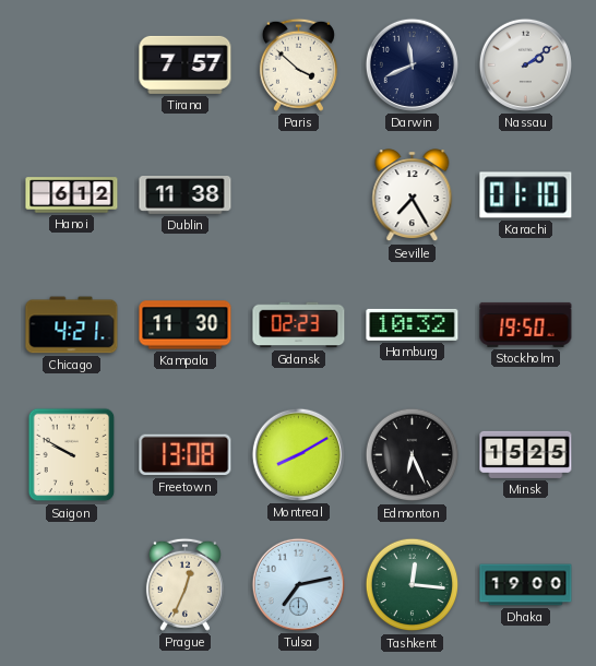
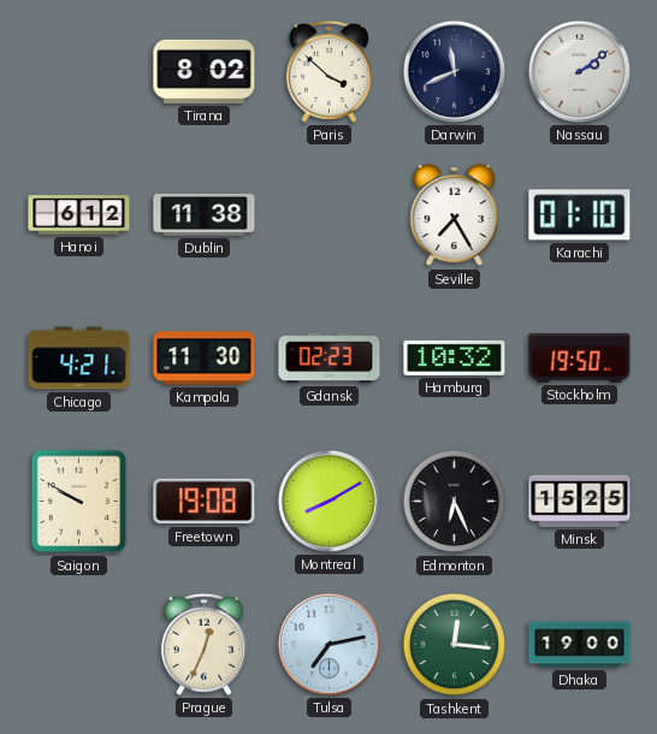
Tirana: 7:57 -> 8:02 (205, 71)
Freetown: 13:08 -> 19:08 (205, 502)
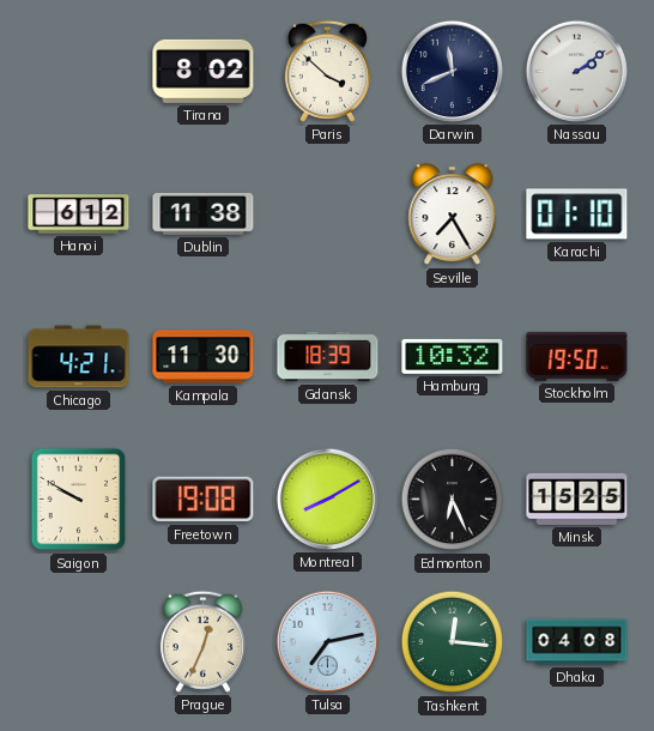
Gdansk: 02:23 -> 18:39 (328, 357)
Dhaka: 19:00 -> 04:08 (577, 642)
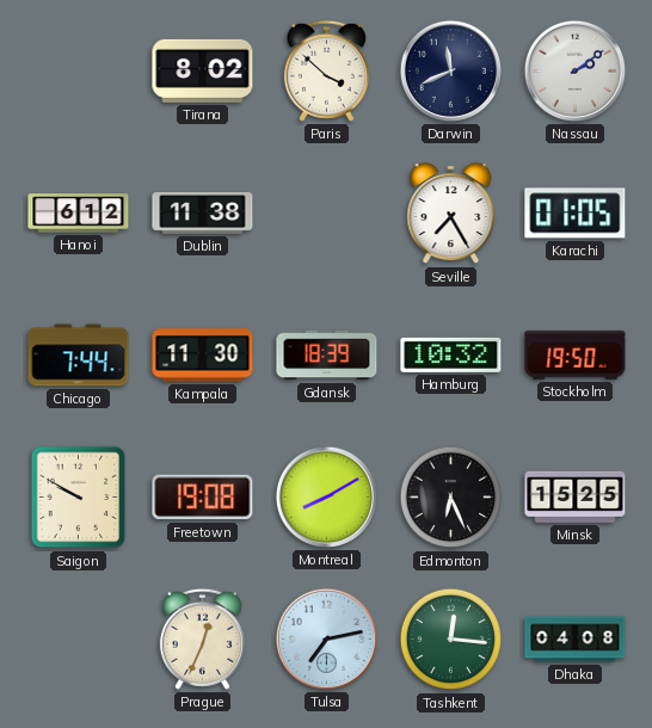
Karachi: 01:10 -> 01:05 (576, 214)
Chicago: 4:21 -> 7:44 (79, 356)
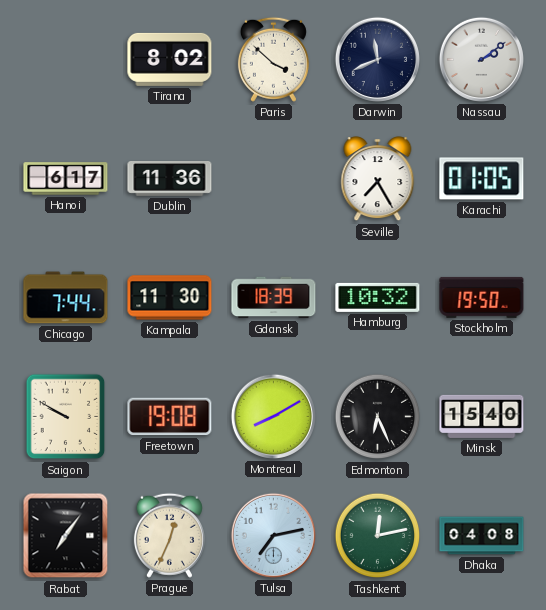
Hanoi: 6:12 -> 6:17 (66, 179)
Dublin: 11:38 -> 11:36 (170, 179)
Minsk: 15:25 -> 15:40 (482, 416)
Rabat: none -> 7:06 (66, 536)
Tashkent: 12:16 -> 12:13 (378, 536)
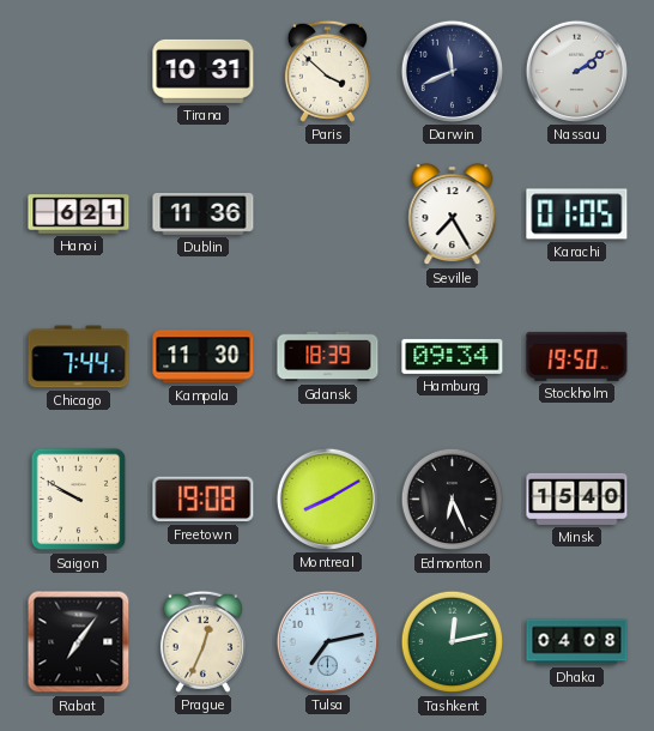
Tirana: 8:02 -> 10:31 (204, 71)
Hanoi: 6:17 -> 6:21 (79, 215)
Hamburg: 10:32 -> 09:34 (453, 356)
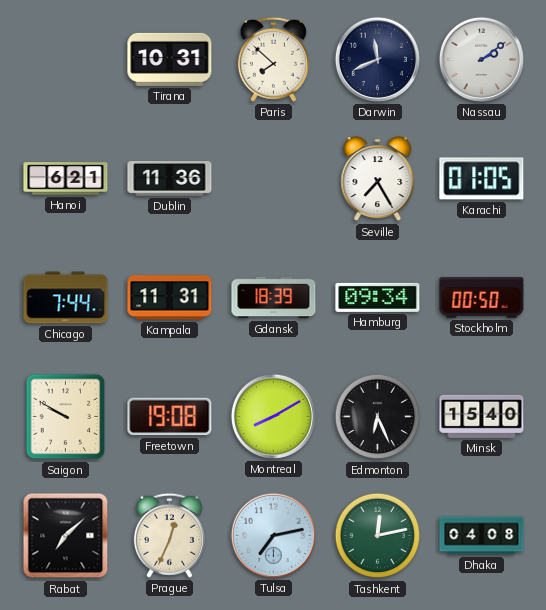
Paris: 3:52 -> 7:52 (273, 59)
Kampala: 11:30 -> 11:31 (170, 298)
Stockholm: 19:50 -> 00:50 (482, 297)
Rabat: 7:06 -> 7:08 (66, 536)
